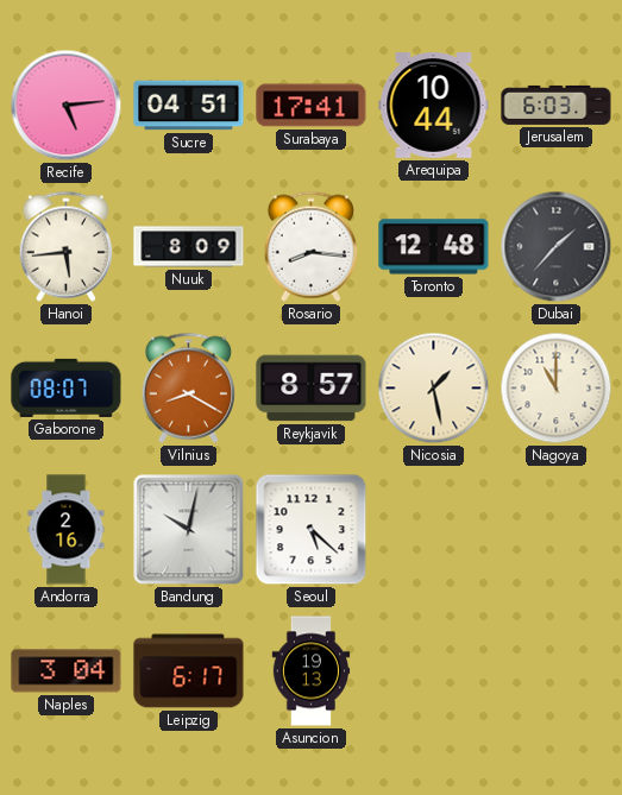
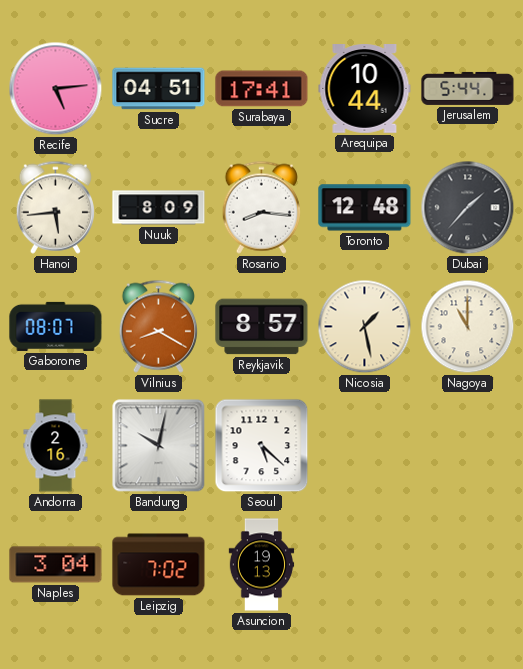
Jerusalem: 6:03 -> 5:44 (468, 88)
Leipzig: 6:17 -> 7:02 (159, 565)
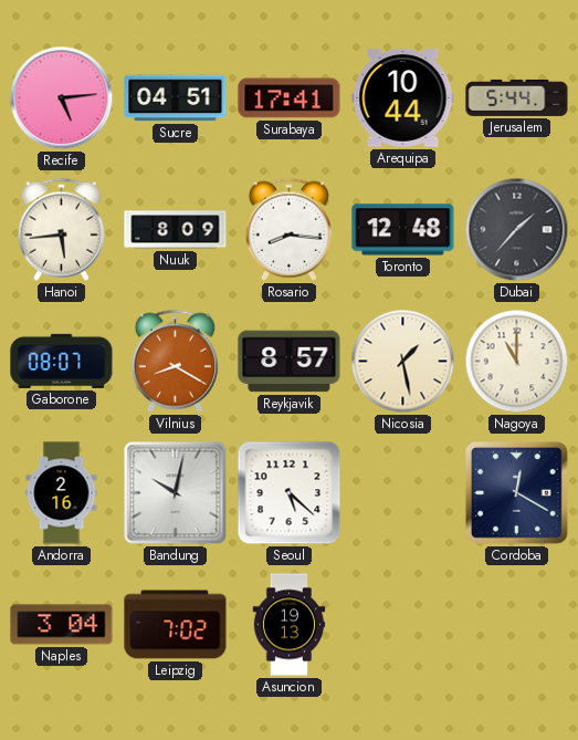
Cordoba: none -> 12:20 (516, 492)
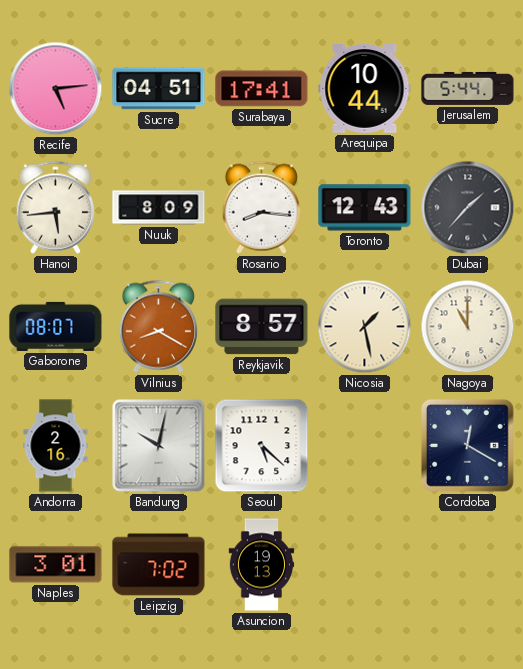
Toronto: 12:48 -> 12:43 (365, 208)
Naples: 3:04 -> 3:01 (56, 565)
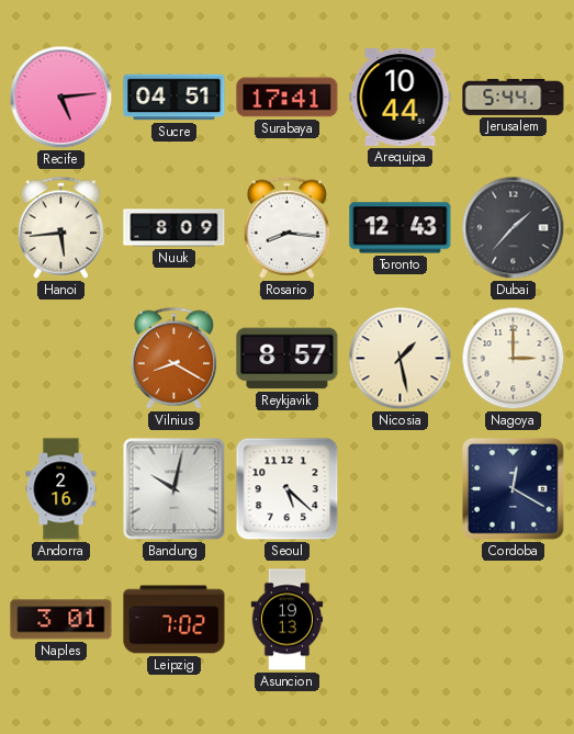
Gaborone: 08:07 -> none (56, 326)
Nagoya: 11:00 -> 3:00 (514, 359)
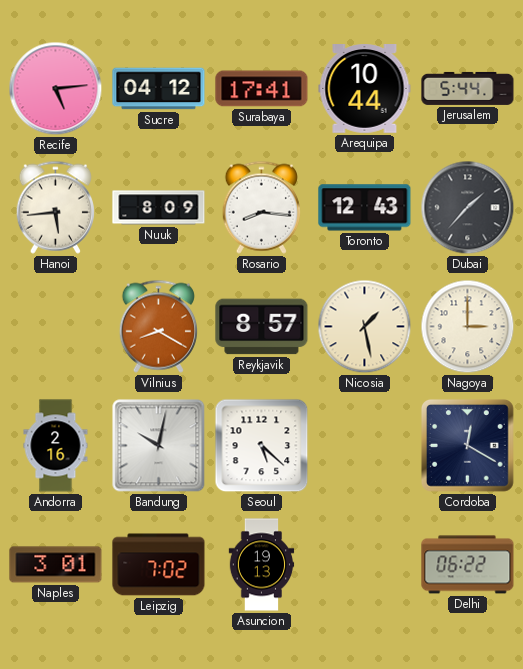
Sucre: 04:51 -> 04:12 (159, 89)
Delhi: none -> 06:22 (468, 565)
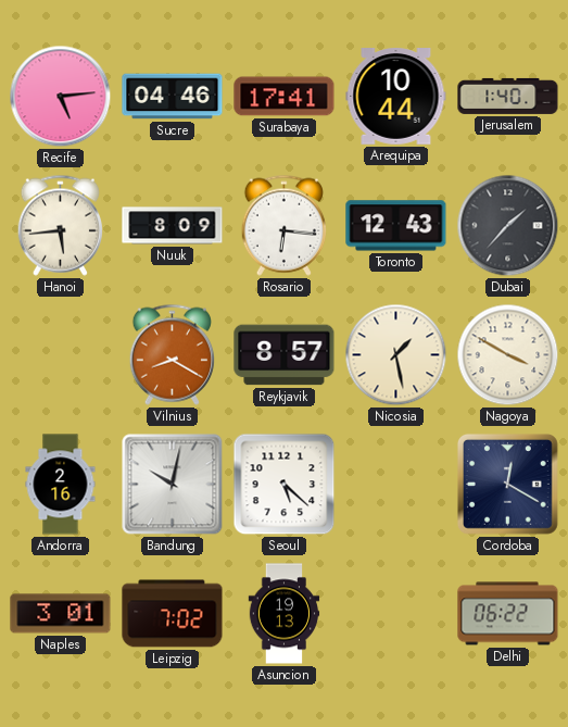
Sucre: 04:12 -> 04:46 (173, 97)
Jerusalem: 5:44 -> 1:40 (508, 96)
Rosario: 8:16 -> 6:16 (283, 225)
Nagoya: 3:00 -> 3:50 (508, 355)
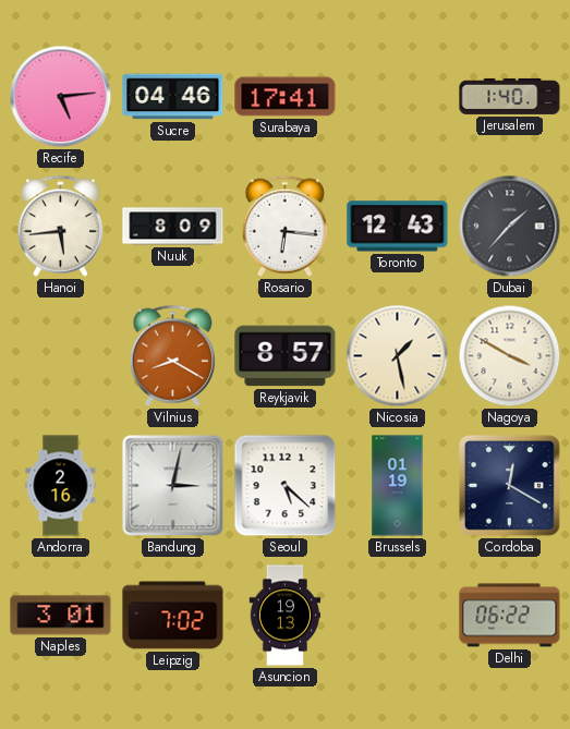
Arequipa: 10:44 -> none (396, 97)
Bandung: 10:02 -> 3:02 (173, 486)
Brussels: none -> 01:19 (398, 486)
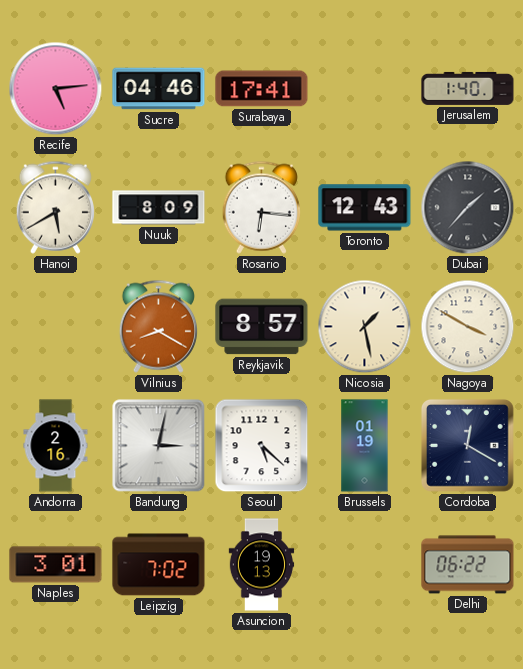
Hanoi: 5:44 -> 5:40 (55, 207)
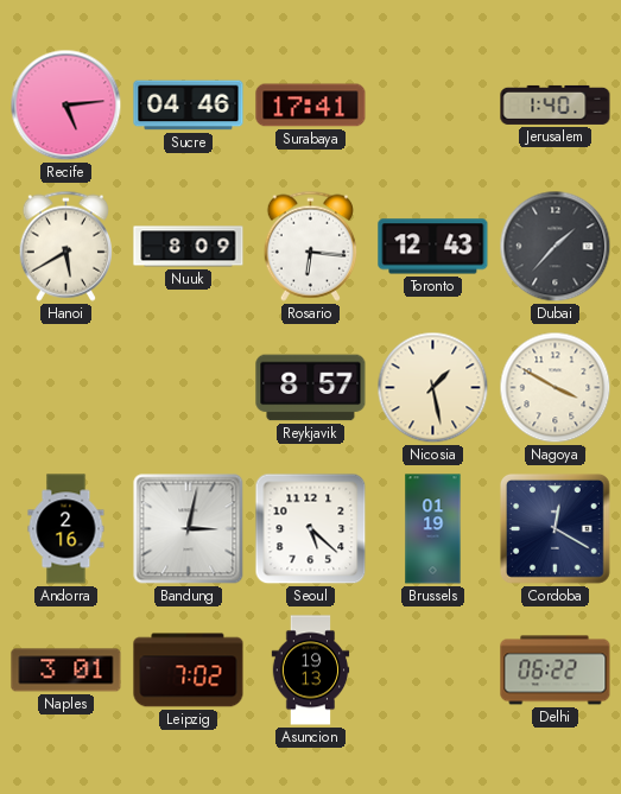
Vilnius: 8:20 -> none (158, 326)
